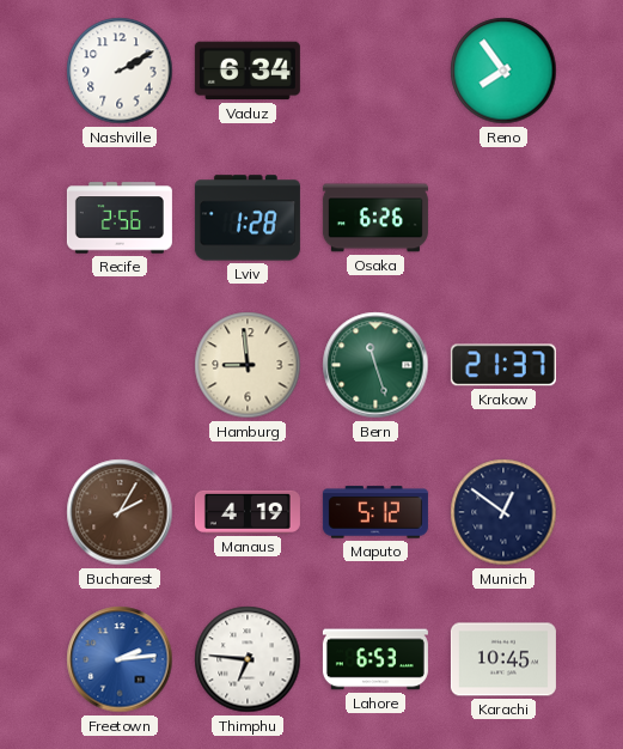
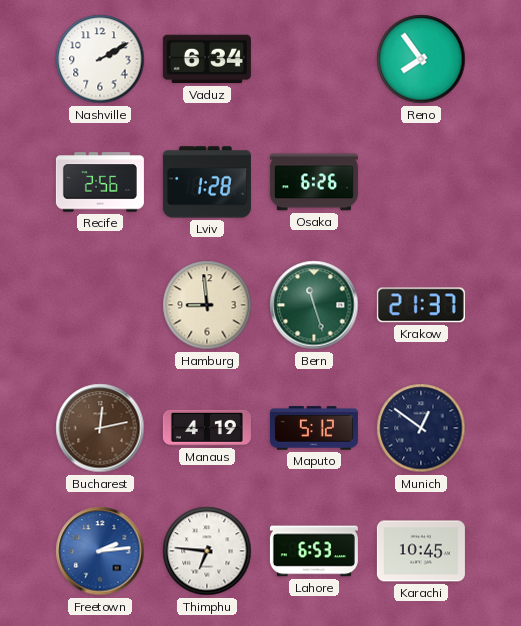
Bucharest: 2:05 -> 12:13 (100, 428)
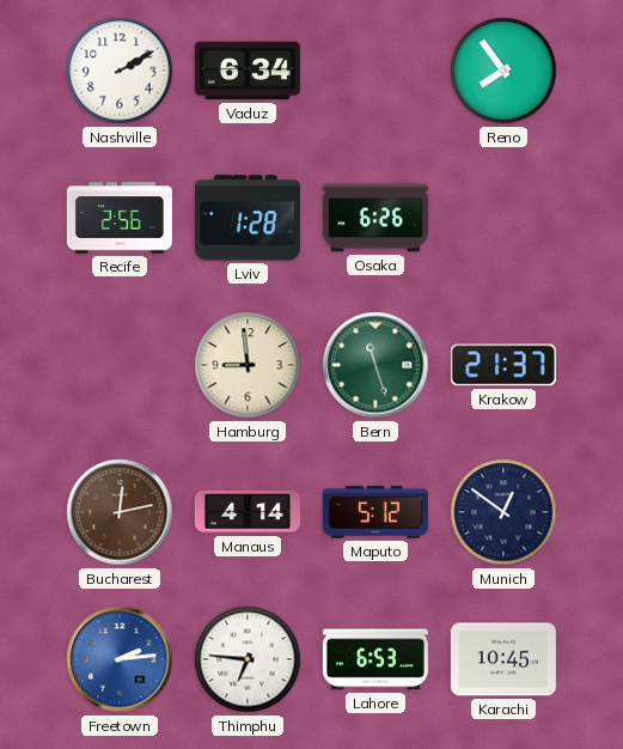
Manaus: 4:19 -> 4:14 (248, 512)
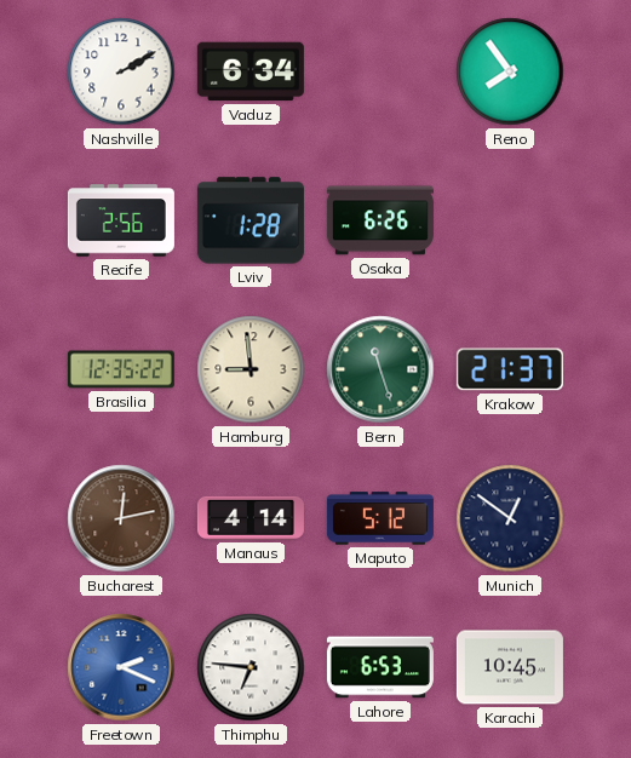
Brasilia: none -> 12:35 (121, 369)
Freetown: 2:14 -> 2:19 (121, 667)
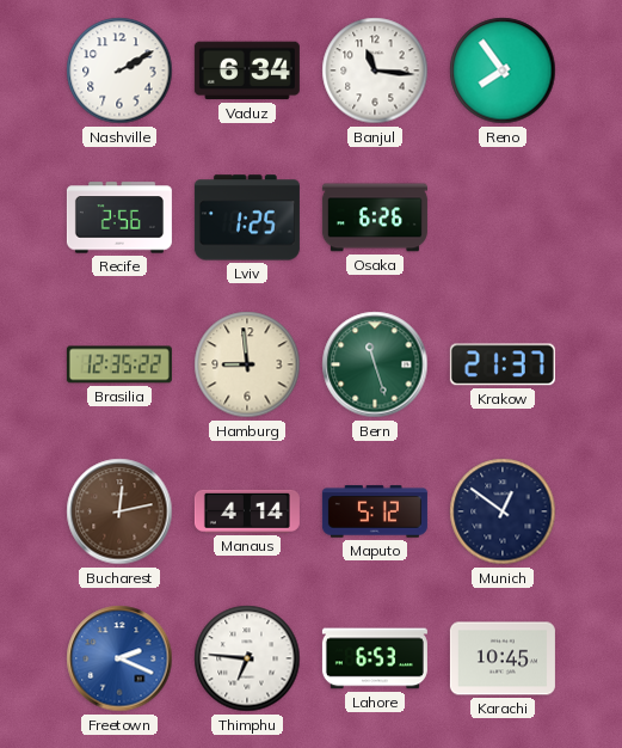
Banjul: none -> 11:16 (375, 70)
Lviv: 1:28 -> 1:25 (247, 217)
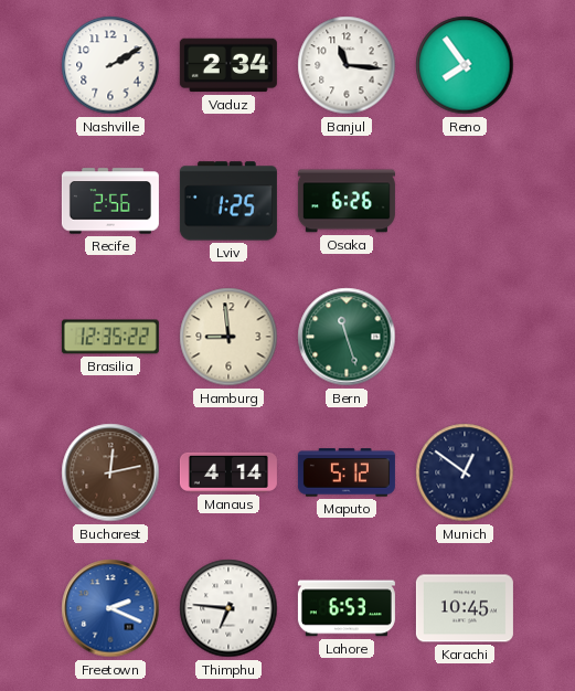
Vaduz: 6:34 -> 2:34 (228, 65)
Krakow: 21:37 -> none (503, 364)
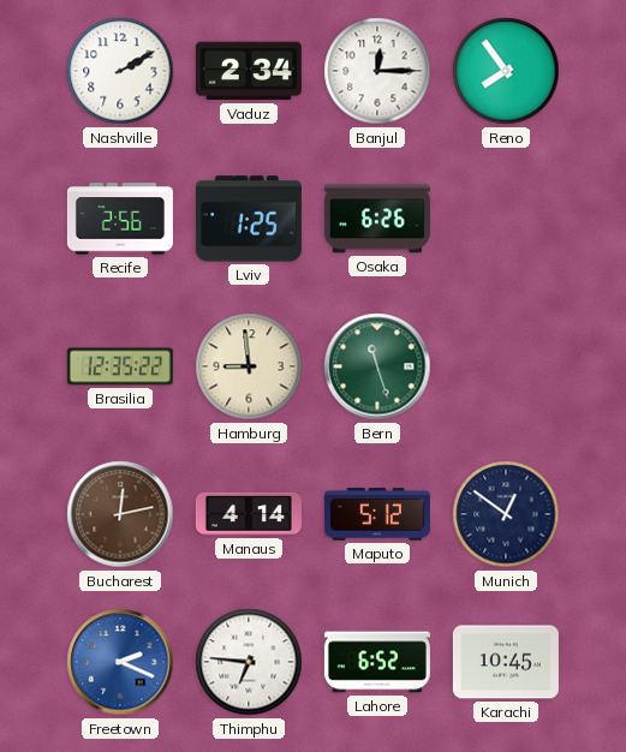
Banjul: 11:16 -> 12:15 (377, 71)
Lahore: 6:53 -> 6:52 (377, 662)
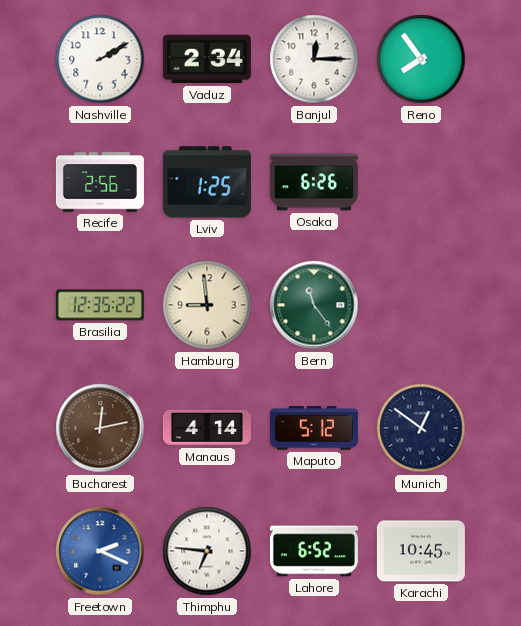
Bern: 11:27 -> 11:24 (314, 305)
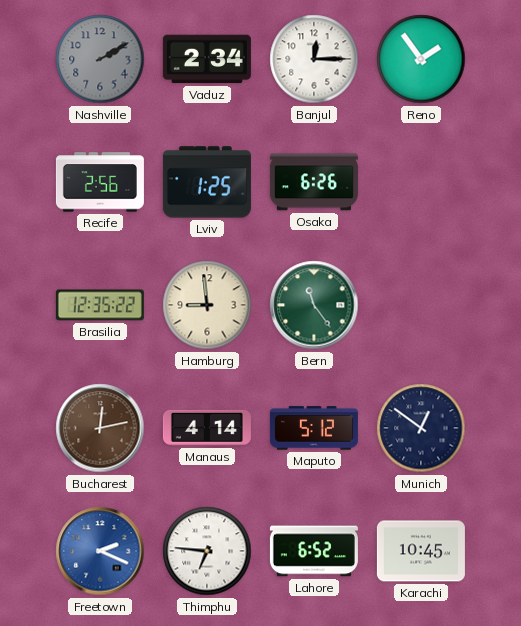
Nashville dial: white -> grey (100, 59)
Reno: 7:54 -> 1:54 (421, 59)
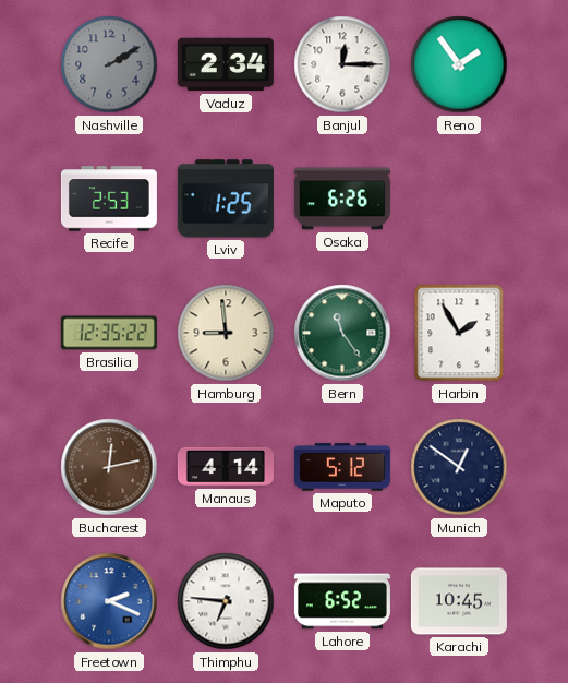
Recife: 2:56 -> 2:53 (109, 199)
Harbin: none -> 1:55 (459, 333)
